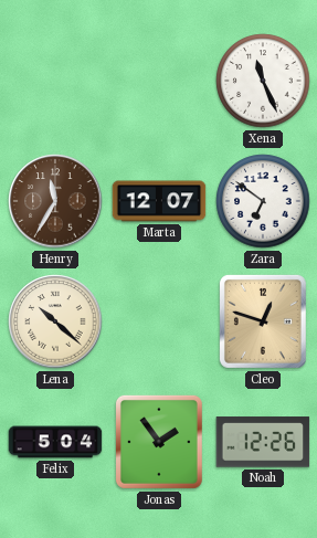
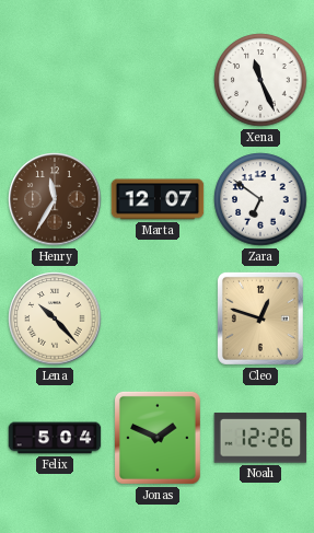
Lena: 10:22 -> 10:23 (55, 318)
Jonas: 1:54 -> 1:49 (158, 438)
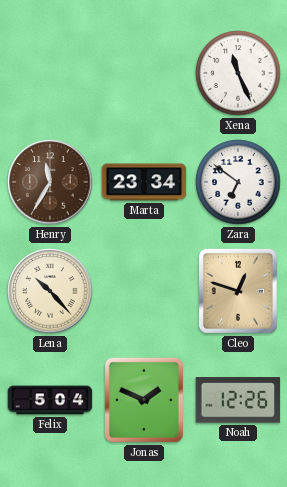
Marta: 12:07 -> 23:34 (144, 182)
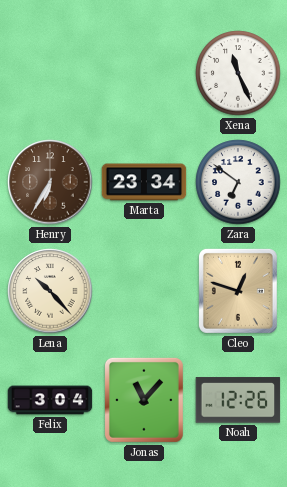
Henry: 11:35 -> 6:35 (50, 182)
Felix: 5:04 -> 3:04 (50, 400)
Jonas: 1:49 -> 11:07 (144, 400)
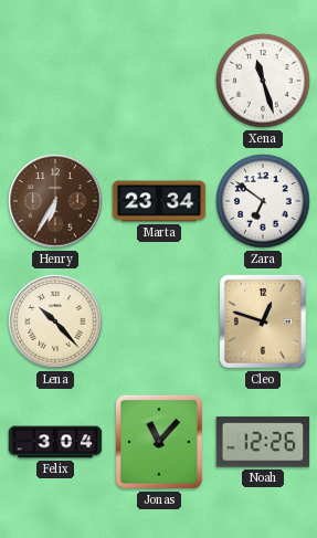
Xena: 11:26 -> 11:27 (263, 81)
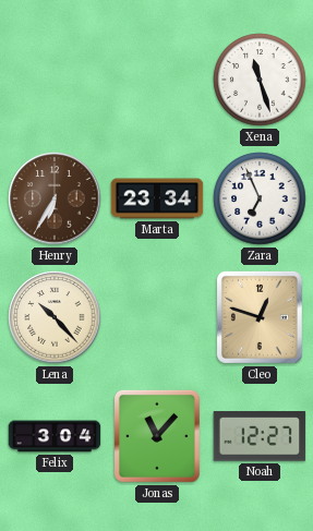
Zara: 6:51 -> 6:56 (260, 198)
Noah: 12:26 -> 12:27 (260, 436)
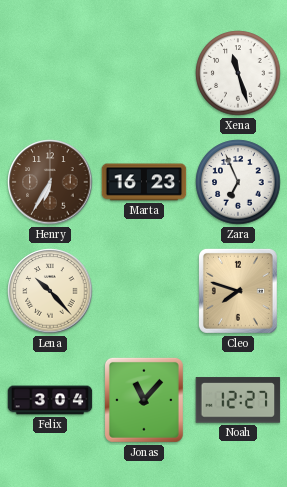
Marta: 23:34 -> 16:23 (144, 182)
Cleo: 12:48 -> 7:48 (238, 291)
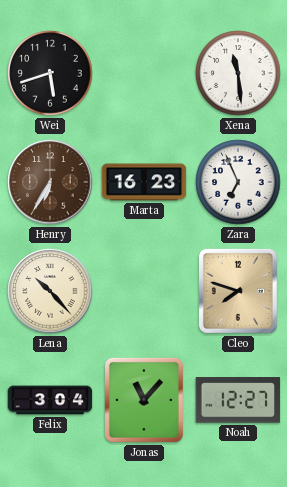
Wei: none -> 5:42 (50, 73)
Xena: 11:27 -> 11:29 (238, 73)
